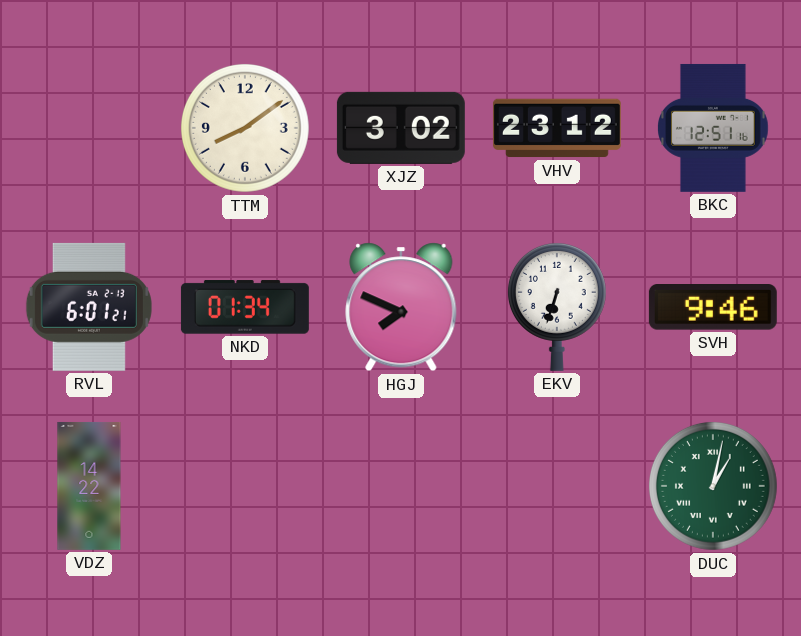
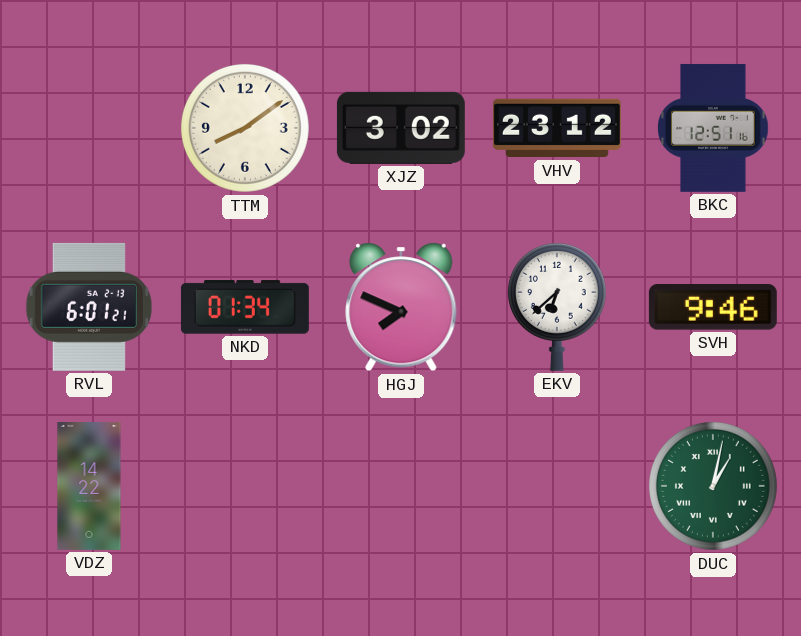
EKV: 6:33 -> 6:38 (557, 306)
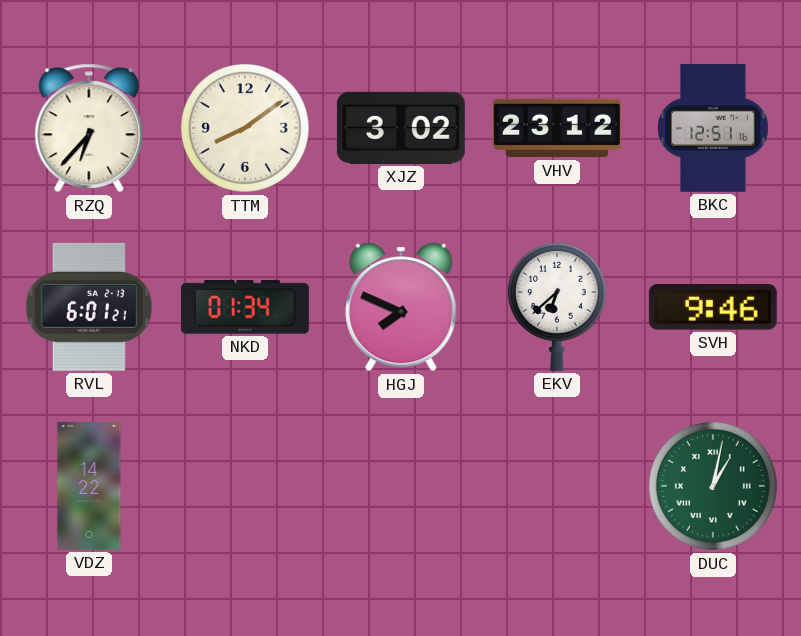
RZQ: none -> 6:37 (89, 128)
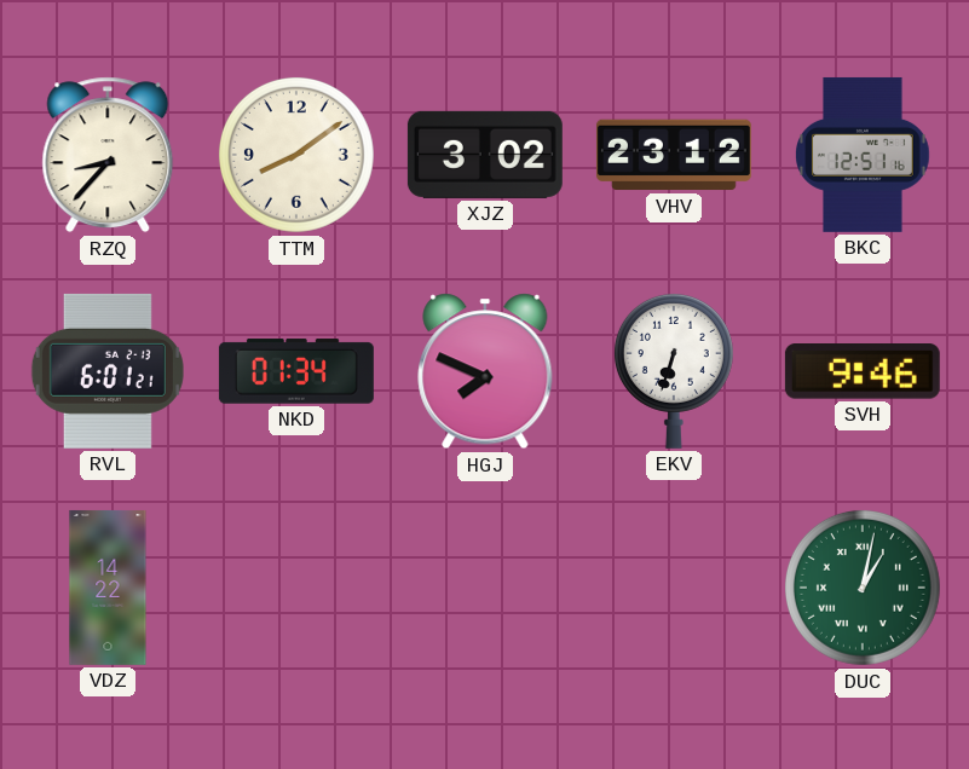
RZQ: 6:37 -> 8:37 (108, 155)
EKV: 6:38 -> 6:33 (674, 370)
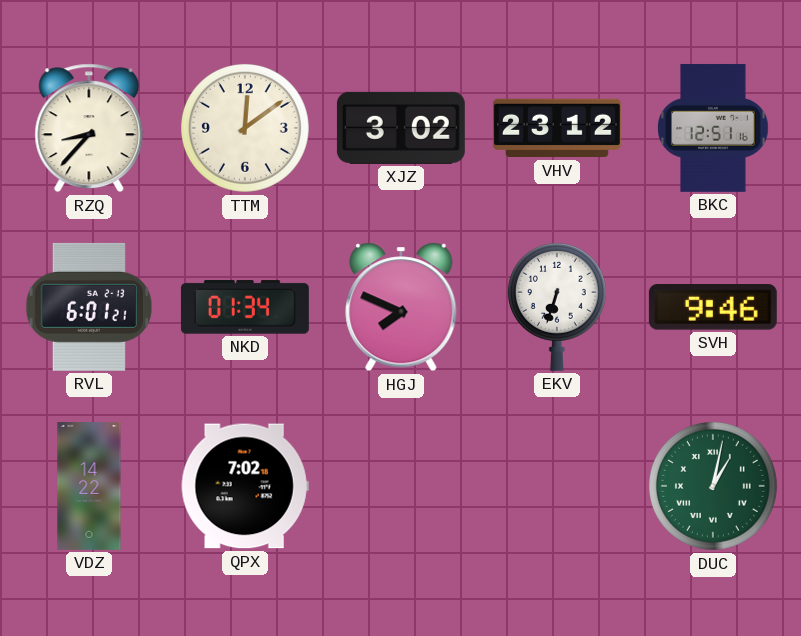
TTM: 8:09 -> 12:09 (245, 128)
QPX: none -> 7:02 (245, 486)
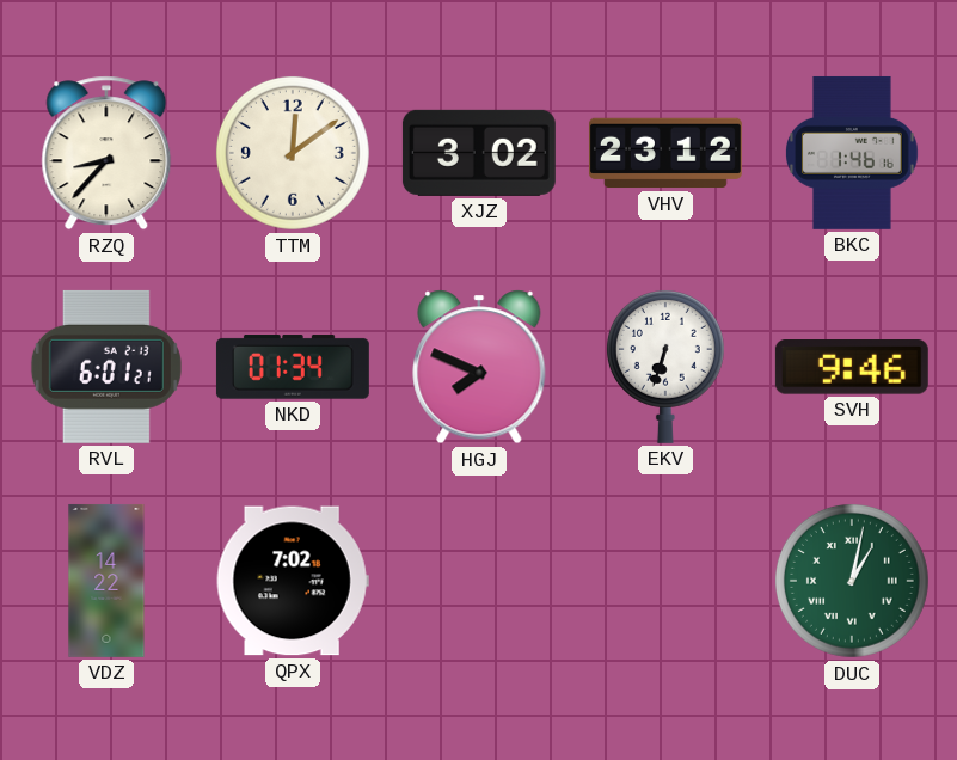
BKC: 12:51 -> 1:46 (853, 153)
